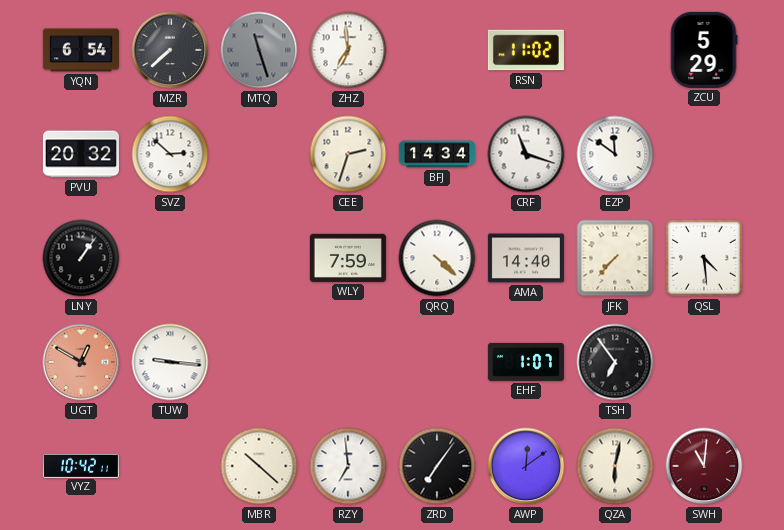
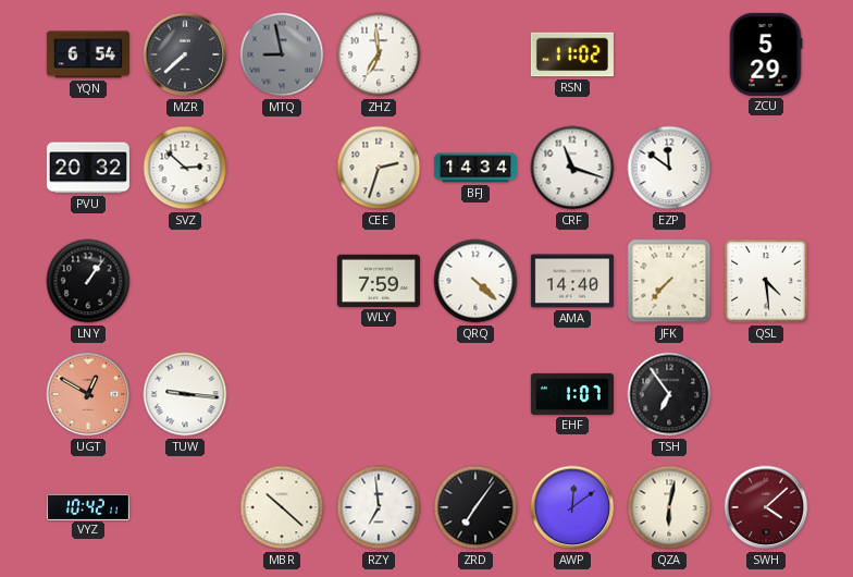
MTQ: 11:27 -> 8:58 (282, 54)
SWH: 11:01 -> 4:08 (766, 507)
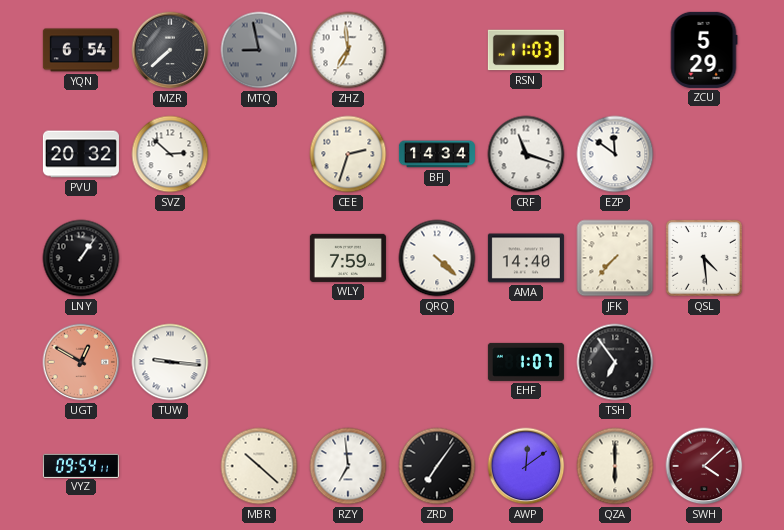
RSN: 11:02 -> 11:03 (526, 50)
VYZ: 10:42 -> 09:54 (81, 465)
QZA: 6:02 -> 6:00 (615, 466)
